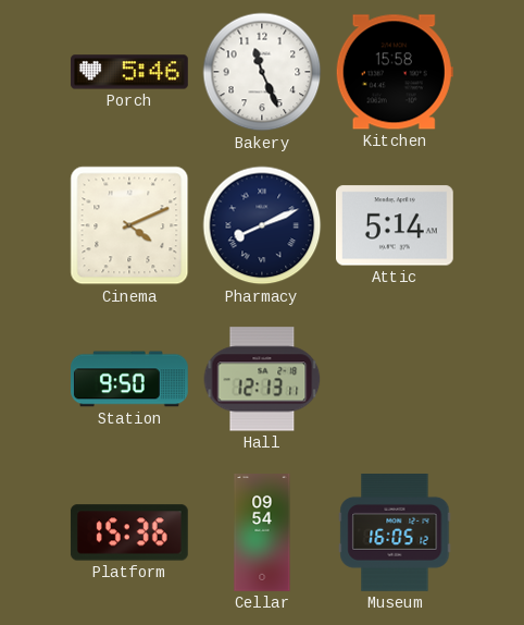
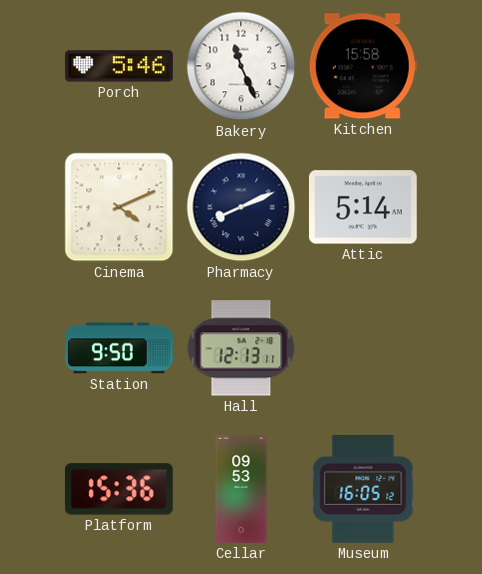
Cellar: 09:54 -> 09:53 (241, 489)
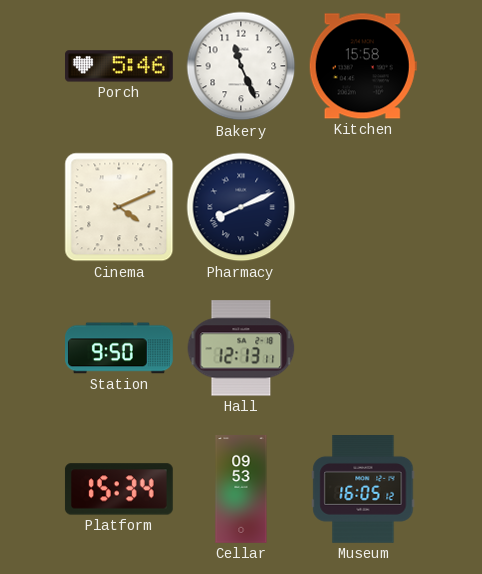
Attic: 5:14 -> none (363, 207)
Platform: 15:36 -> 15:34 (119, 489)
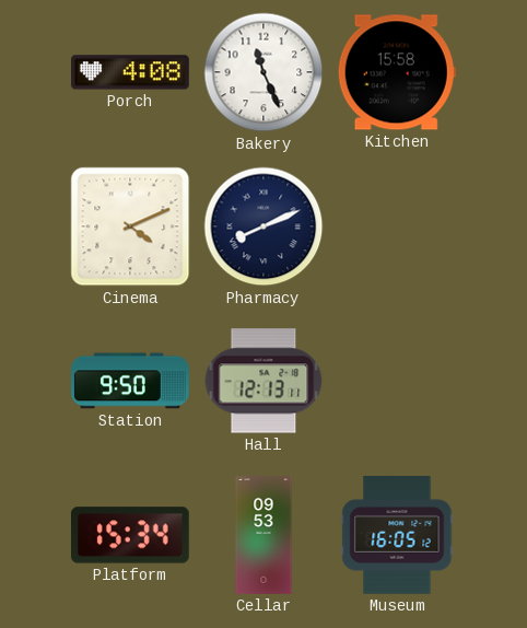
Porch: 5:46 -> 4:08 (131, 72)
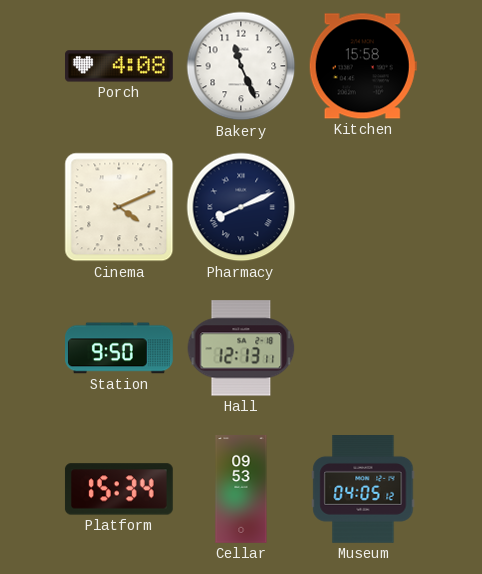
Museum: 16:05 -> 04:05 (363, 490)
